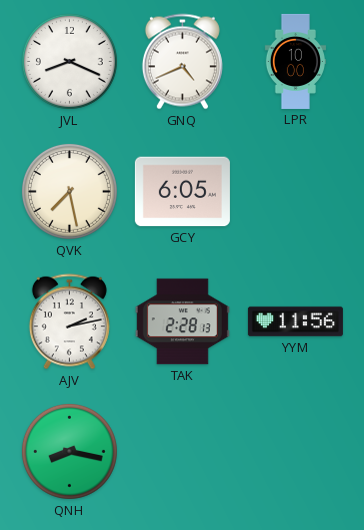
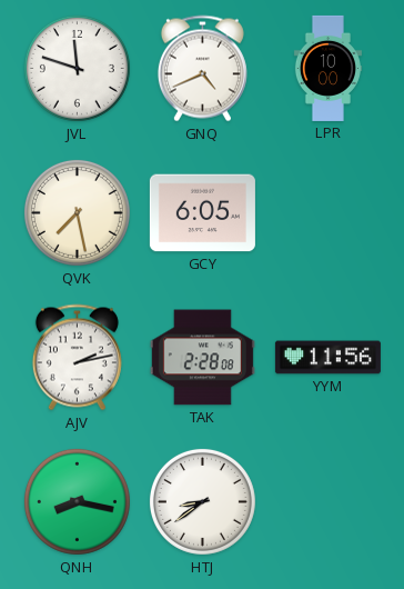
JVL: 8:19 -> 11:48 (77, 68)
TAK: 2:28:13 -> 2:28:08 (202, 358)
HTJ: none -> 8:39 (202, 501)
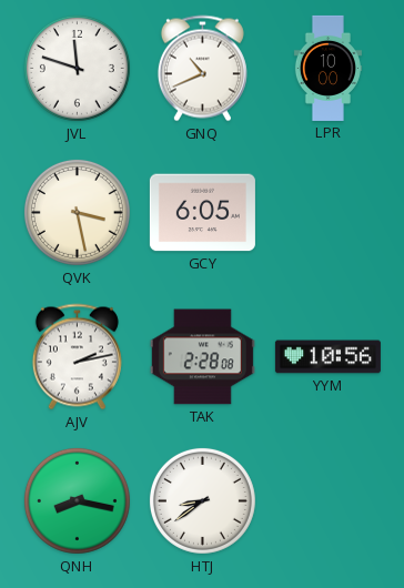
GNQ: 4:41 -> 10:41 (202, 69)
QVK: 7:28 -> 3:28 (77, 212)
YYM: 11:56 -> 10:56 (327, 357)
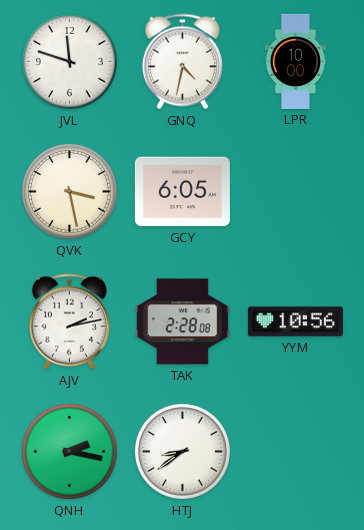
GNQ: 10:41 -> 4:32 (182, 62)
QNH: 8:17 -> 2:17 (69, 451)
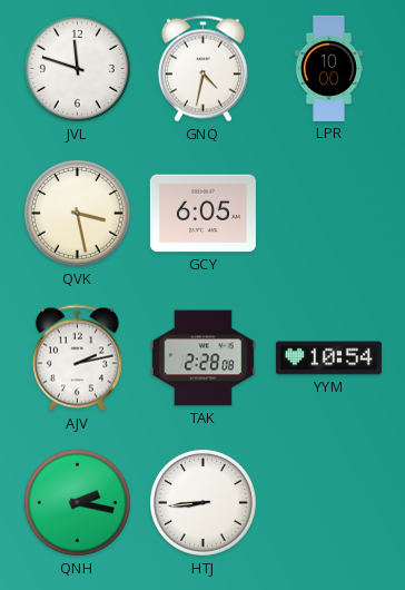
YYM: 10:56 -> 10:54 (328, 358)
HTJ: 8:39 -> 8:44 (202, 502)
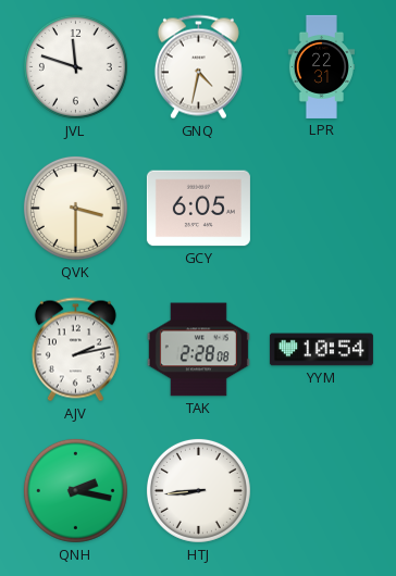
LPR: 10:00 -> 22:31 (321, 66)
QVK: 3:28 -> 3:30 (75, 208)
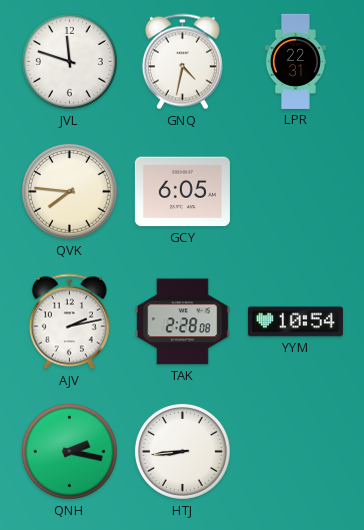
QVK: 3:30 -> 7:46 (69, 191)
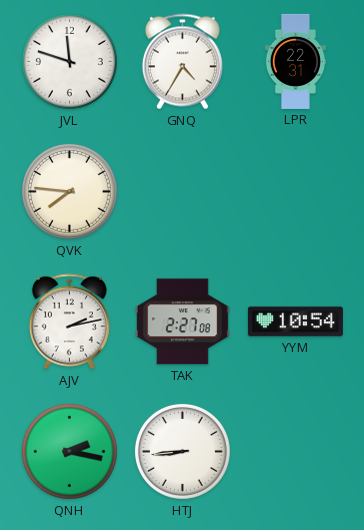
GNQ: 4:32 -> 4:35 (182, 62)
GCY: 6:05 -> none (182, 192)
TAK: 2:28 -> 2:27 (182, 322)
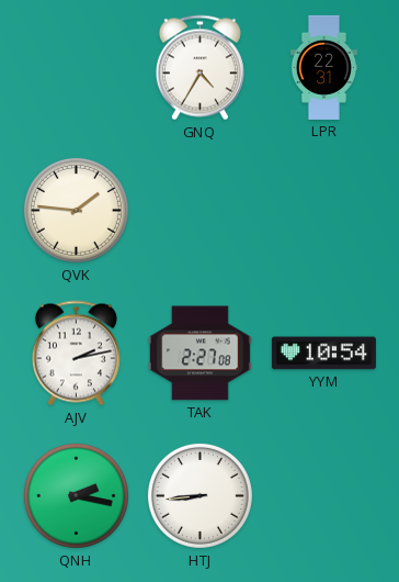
JVL: 11:48 -> none (69, 61)
QVK: 7:46 -> 1:46 (76, 210)
